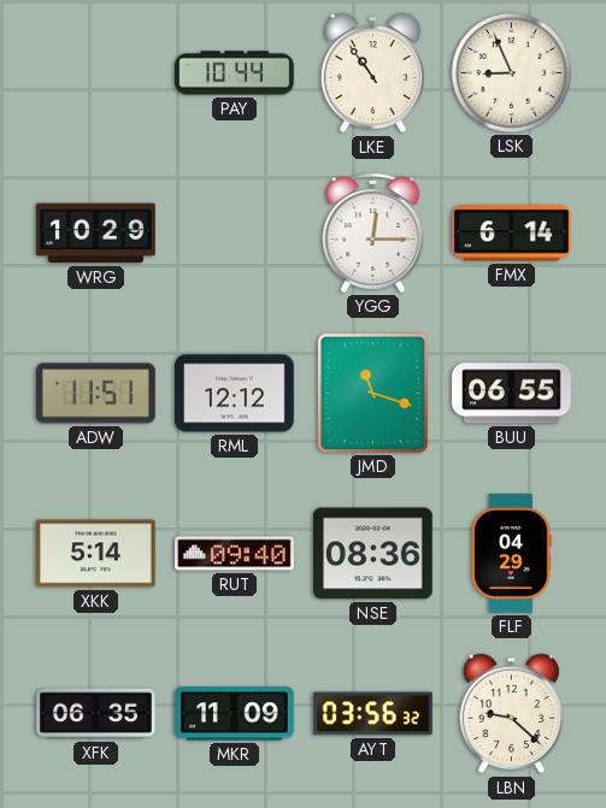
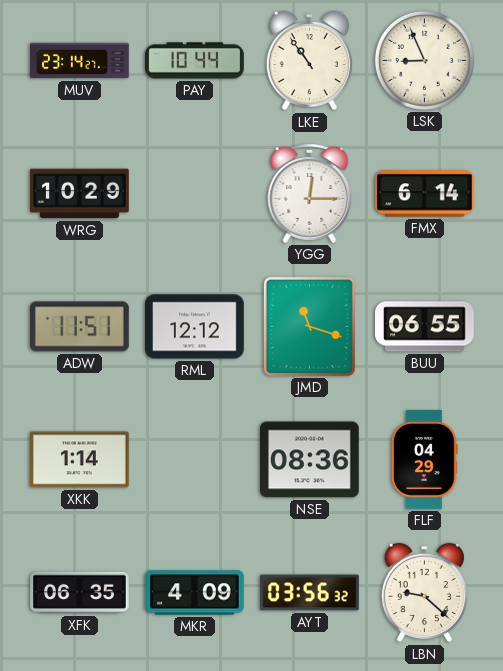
MUV: none -> 23:14 (80, 61)
XKK: 5:14 -> 1:14 (80, 460)
RUT: 09:40 -> none (235, 554)
MKR: 11:09 -> 4:09 (195, 593)
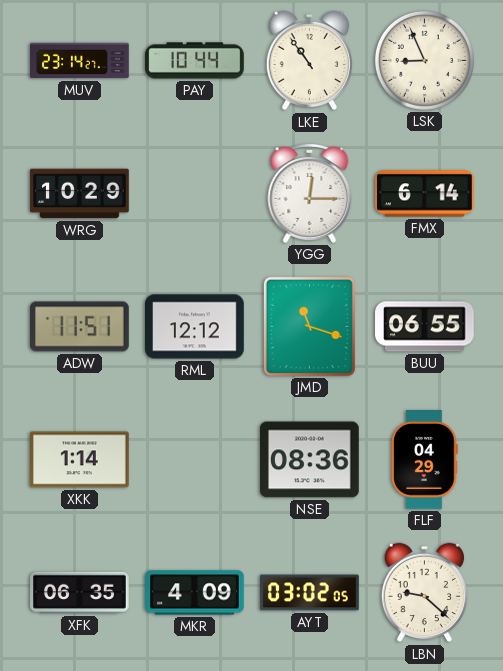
AYT: 03:56 -> 03:02 (310, 593)
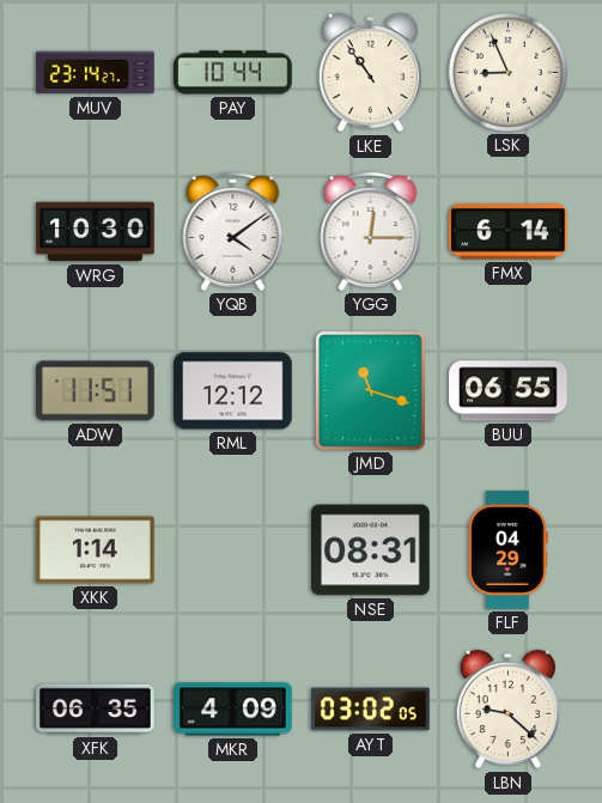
WRG: 10:29 -> 10:30 (96, 232)
YQB: none -> 4:09 (233, 232)
NSE: 08:36 -> 08:31 (371, 550)
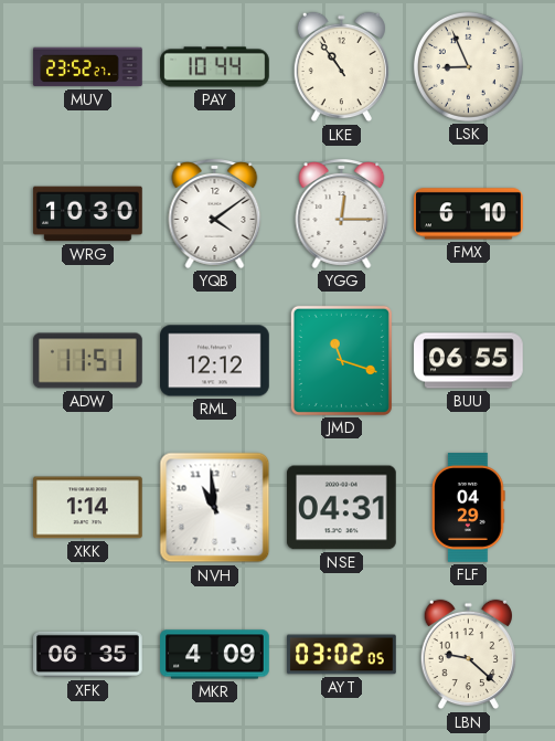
MUV: 23:14 -> 23:52 (88, 67)
FMX: 6:14 -> 6:10 (469, 214)
NVH: none -> 10:59 (215, 508)
NSE: 08:31 -> 04:31 (342, 508)
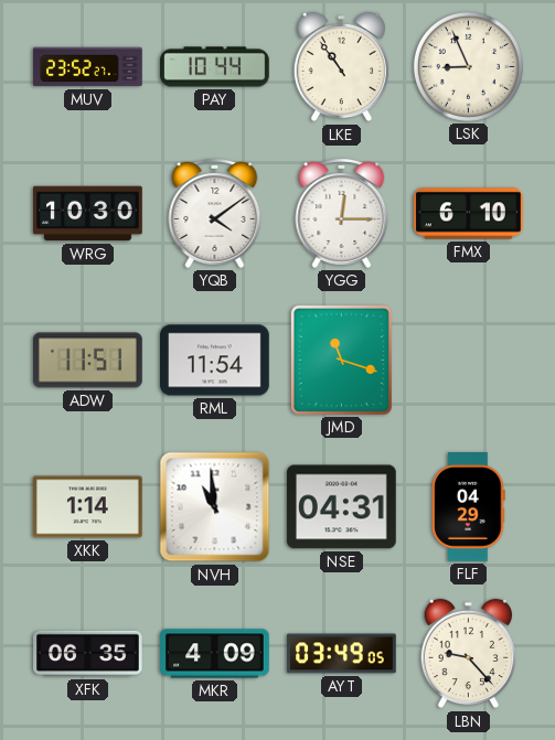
RML: 12:12 -> 11:54 (215, 361)
BUU: 06:55 -> none (469, 361)
AYT: 03:02 -> 03:49 (342, 654)
LBN: 9:22 -> 9:23 (468, 654)
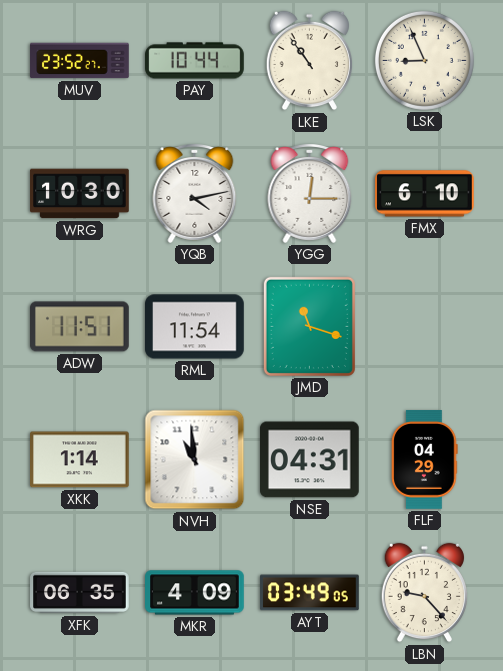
YQB: 4:09 -> 4:13 (195, 194)
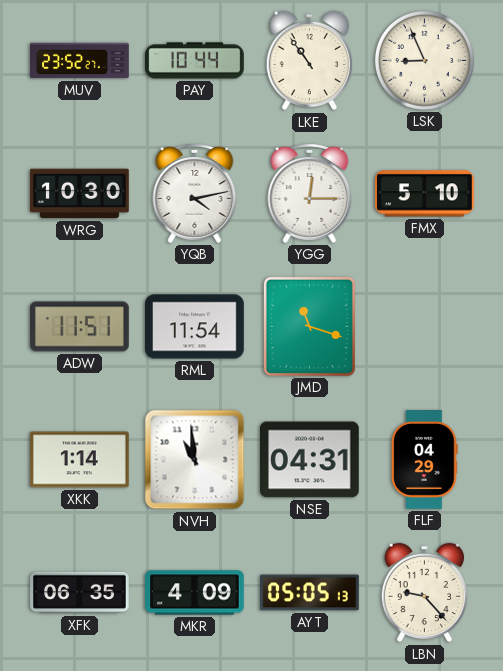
FMX: 6:10 -> 5:10 (425, 194)
AYT: 03:49 -> 05:05 (310, 593)
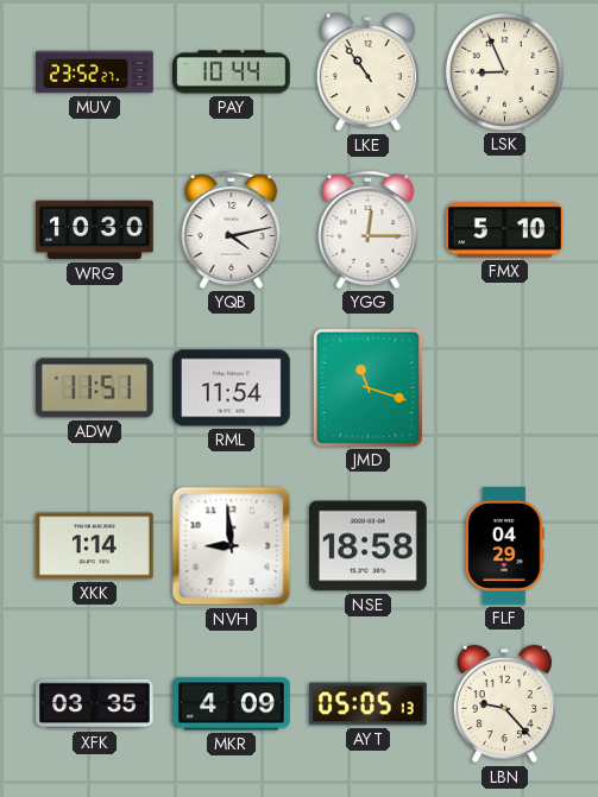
NVH: 10:59 -> 8:59 (232, 546)
NSE: 04:31 -> 18:58 (369, 546)
XFK: 06:35 -> 03:35 (95, 704)
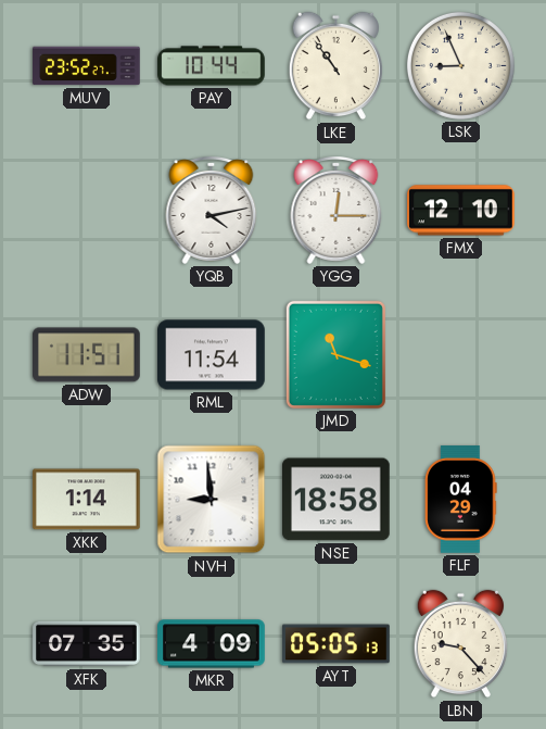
WRG: 10:30 -> none (95, 230)
FMX: 5:10 -> 12:10 (461, 211)
XFK: 03:35 -> 07:35 (87, 644)
